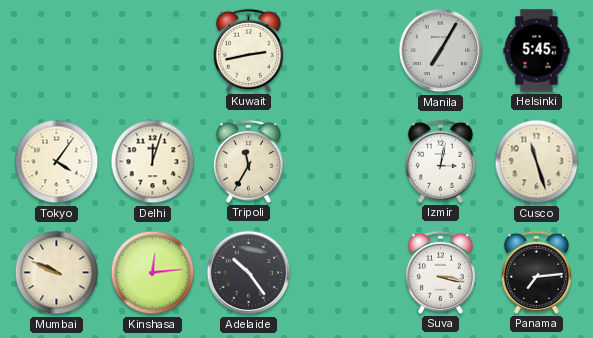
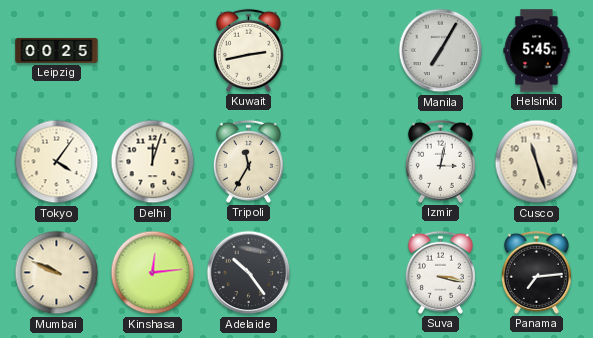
Leipzig: none -> 00:25 (57, 50)
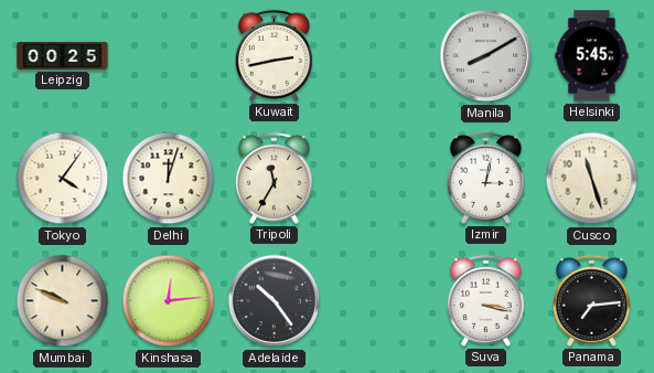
Manila: 7:05 -> 8:10 (486, 56)
